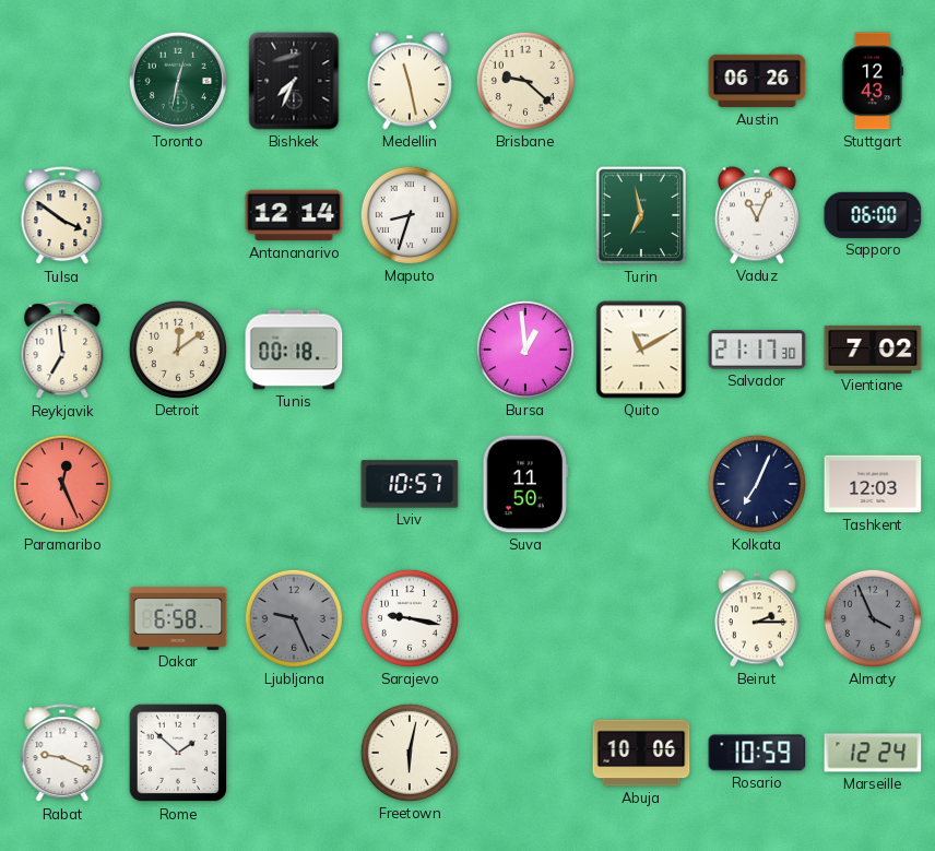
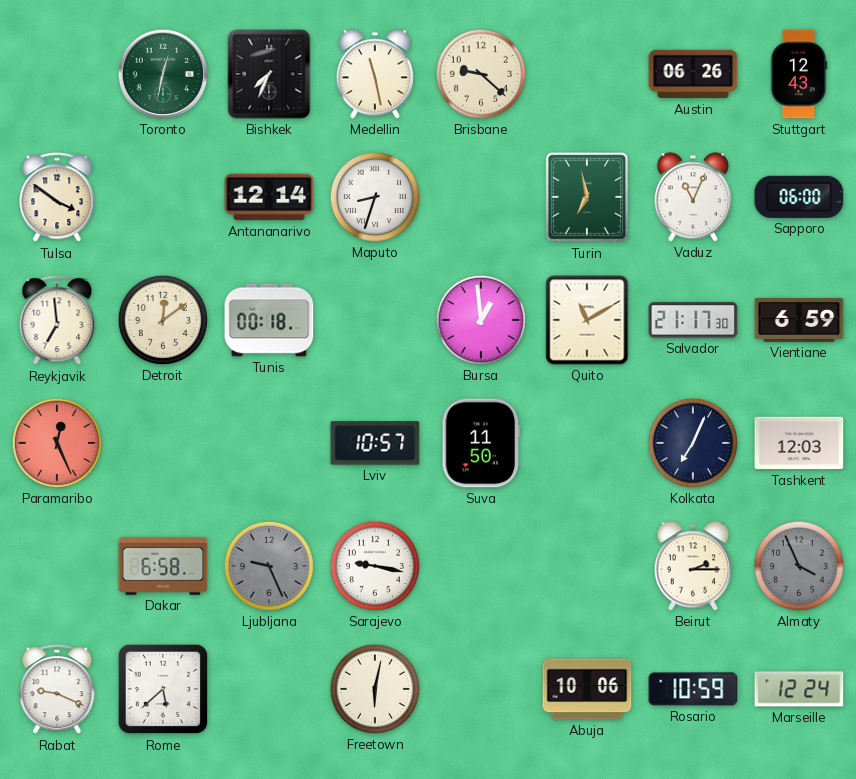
Vientiane: 7:02 -> 6:59 (799, 320)
Rome: 1:52 -> 5:38 (163, 689)
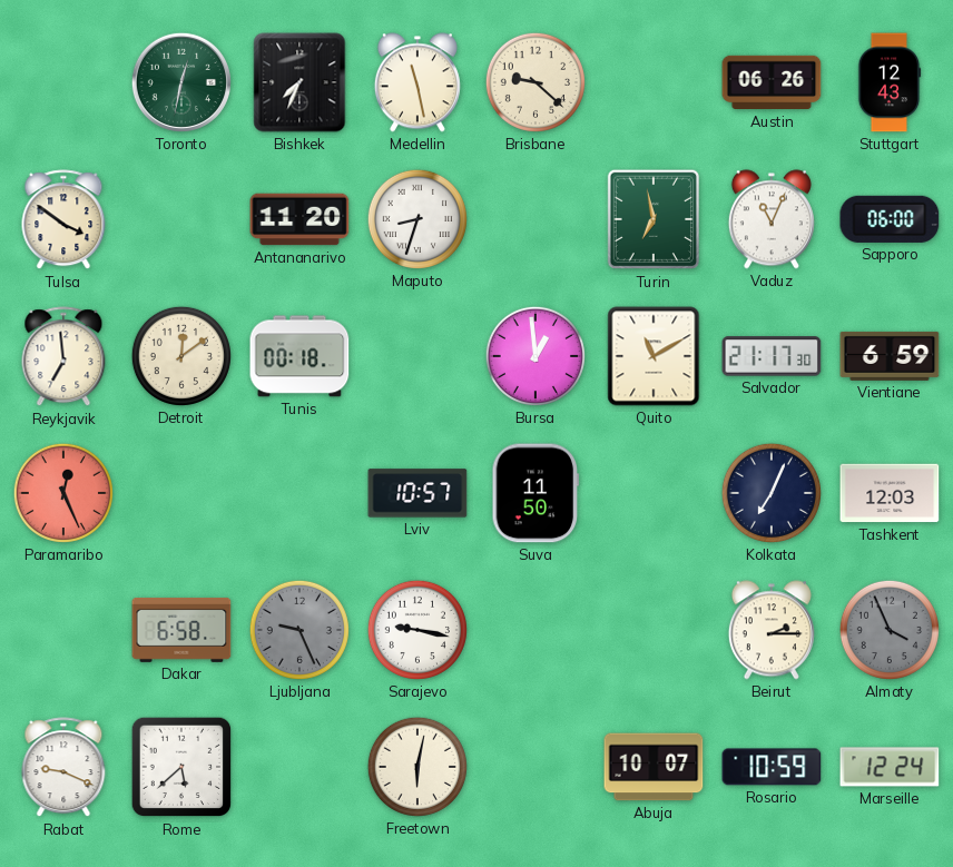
Antananarivo: 12:14 -> 11:20 (299, 219)
Abuja: 10:06 -> 10:07 (654, 767)
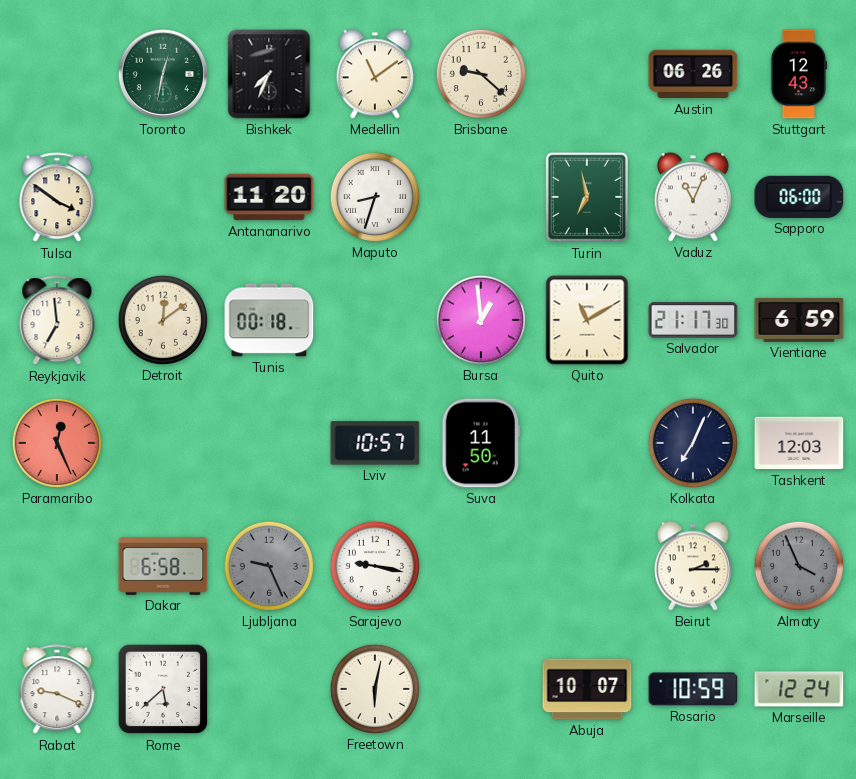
Medellin: 11:28 -> 11:09 (375, 74)
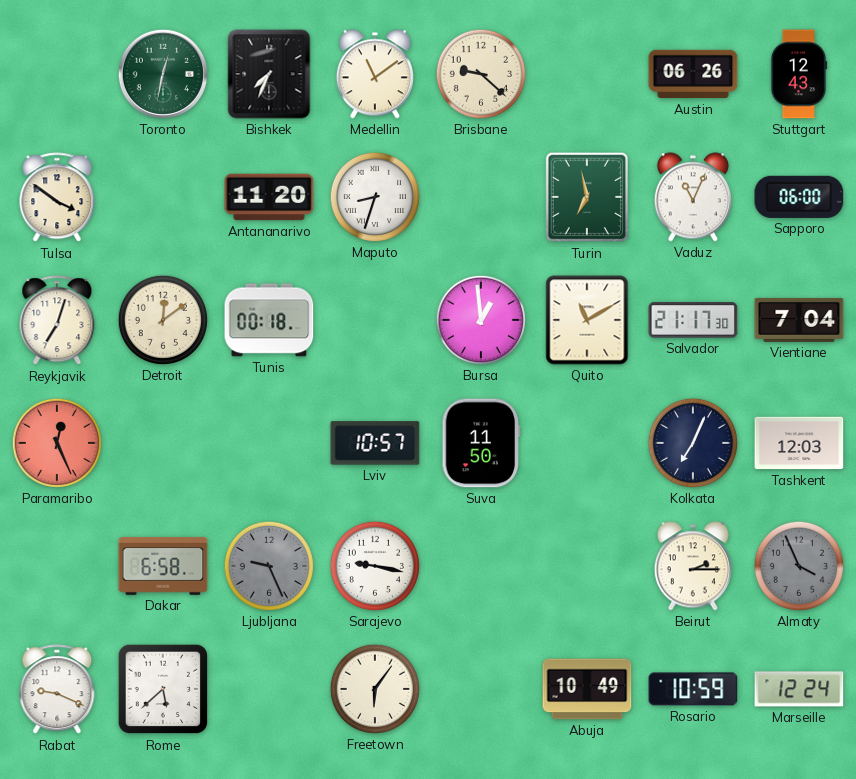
Reykjavik: 6:59 -> 7:03 (57, 321)
Vientiane: 6:59 -> 7:04 (799, 320)
Freetown: 6:02 -> 6:06 (375, 689)
Abuja: 10:07 -> 10:49 (587, 689)
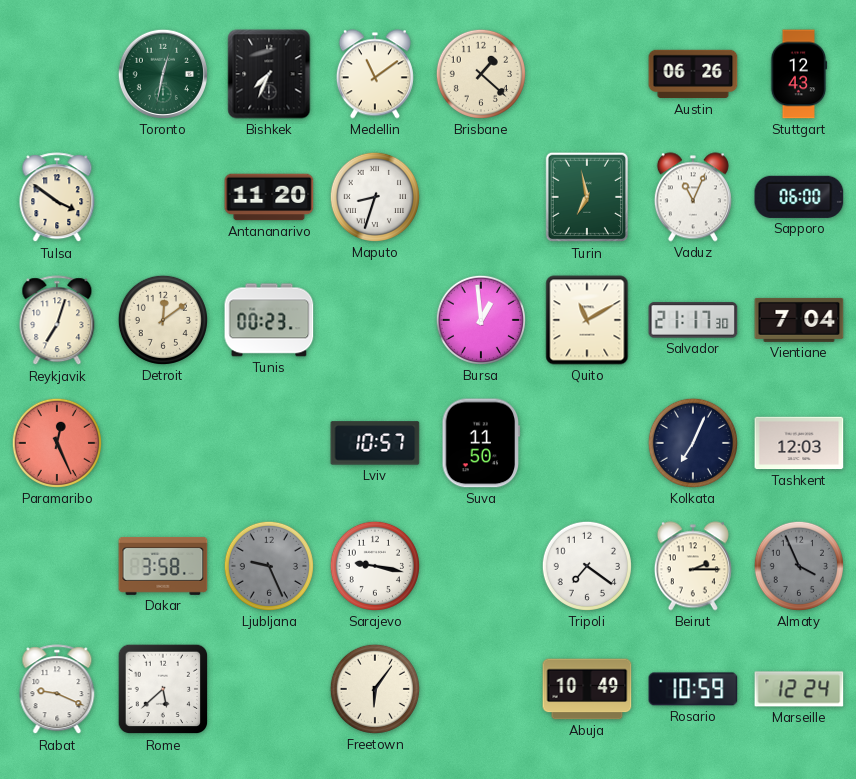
Brisbane: 9:22 -> 1:22 (481, 74)
Tunis: 00:18 -> 00:23 (269, 320)
Dakar: 6:58 -> 3:58 (163, 566)
Tripoli: none -> 7:21 (587, 566)
